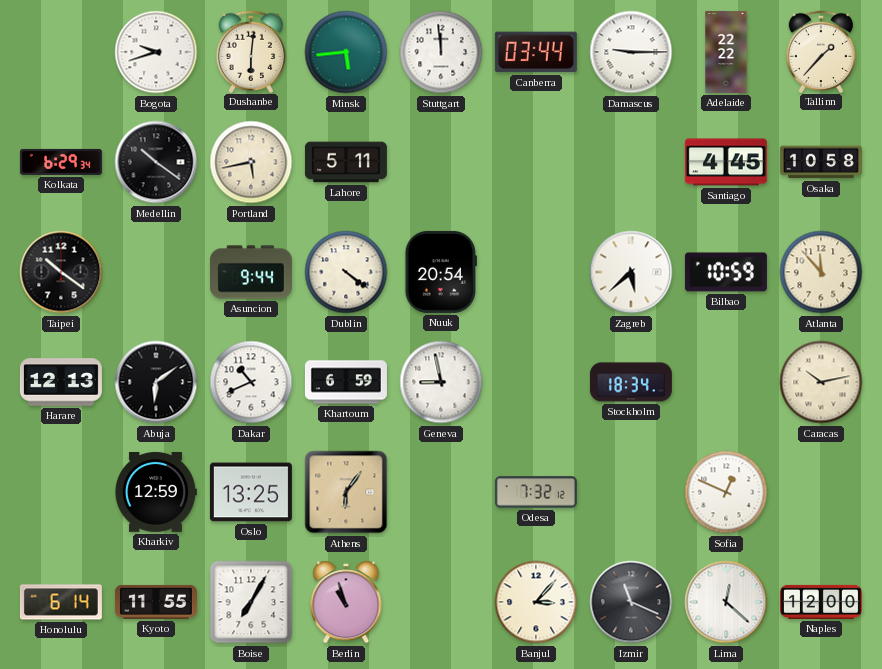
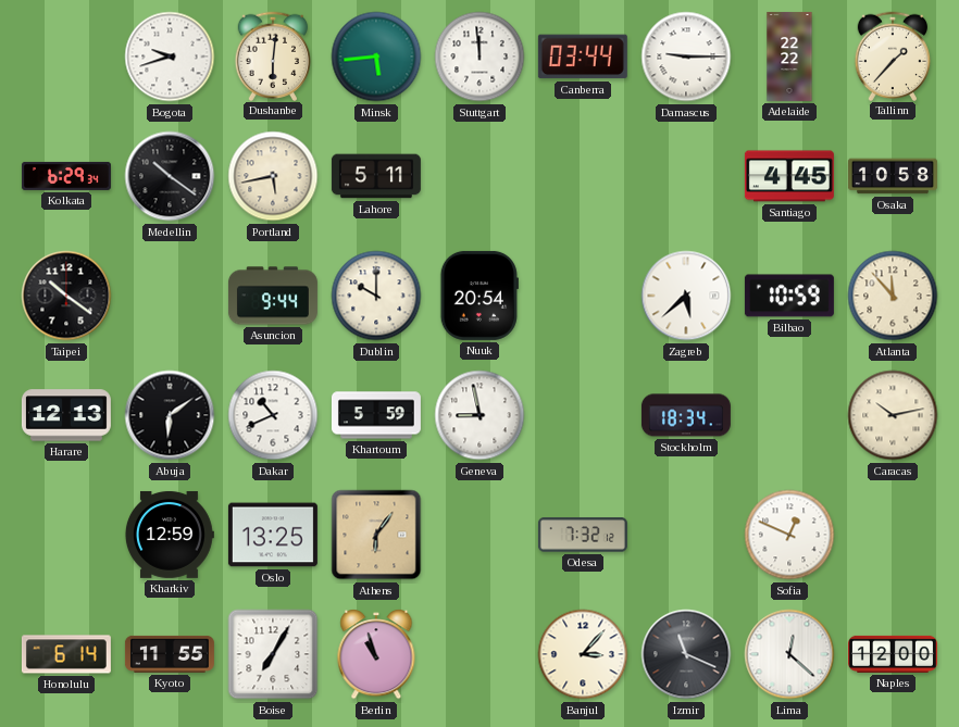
Dublin: 4:21 -> 10:00 (376, 296)
Khartoum: 6:59 -> 5:59 (376, 415)
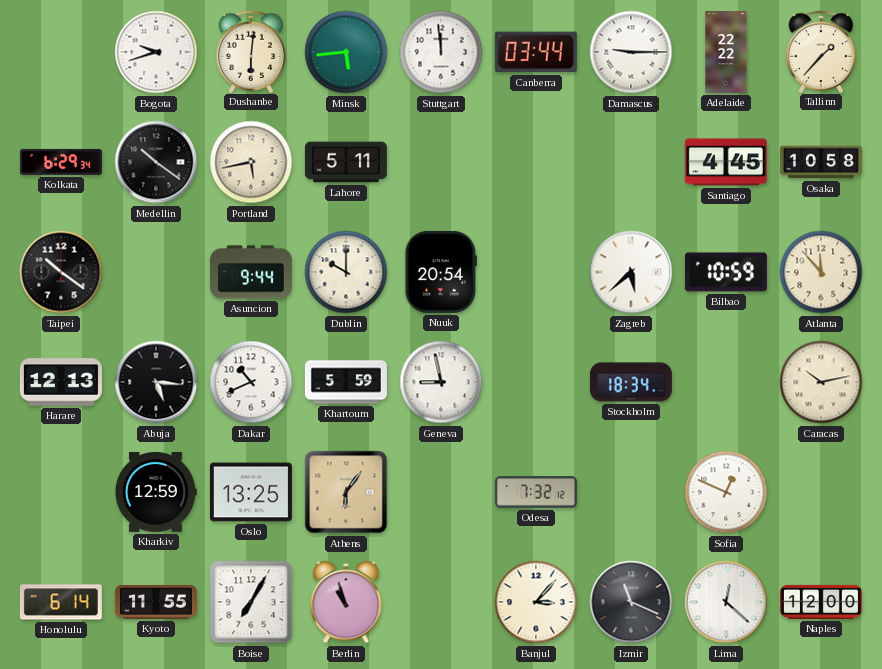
Abuja: 6:09 -> 5:16 (156, 382)
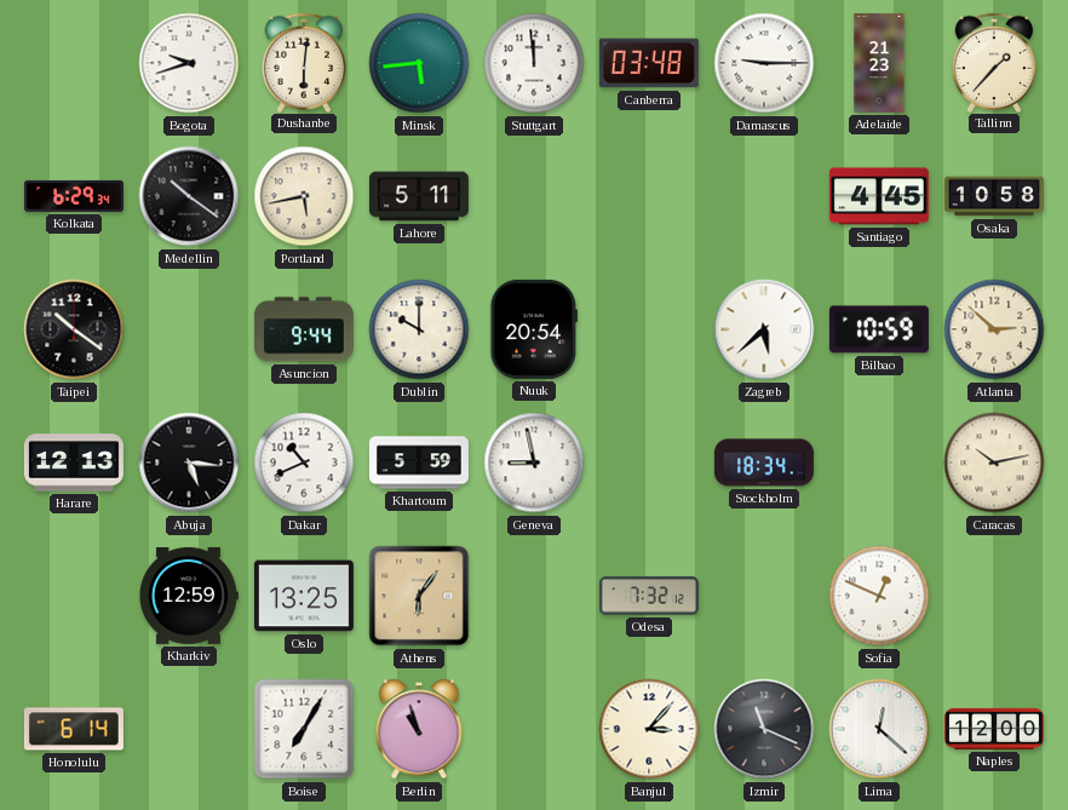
Canberra: 03:44 -> 03:48 (649, 63)
Adelaide: 22:22 -> 21:23 (879, 63)
Atlanta: 11:53 -> 2:52 (994, 329)
Kyoto: 11:55 -> none (156, 602)
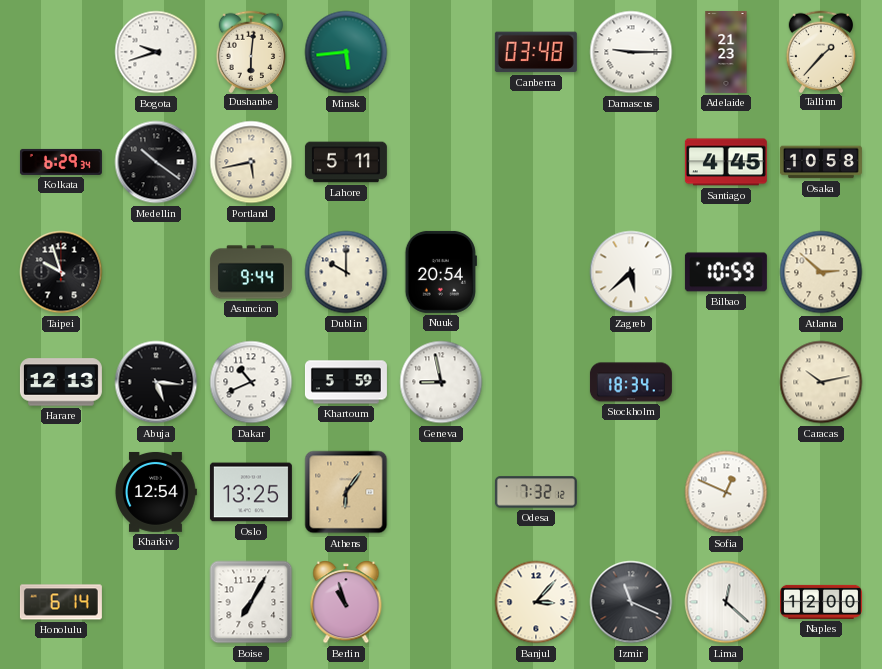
Stuttgart: 11:59 -> none (534, 63)
Taipei: 10:21 -> 9:57 (61, 272)
Kharkiv: 12:59 -> 12:54 (156, 492)
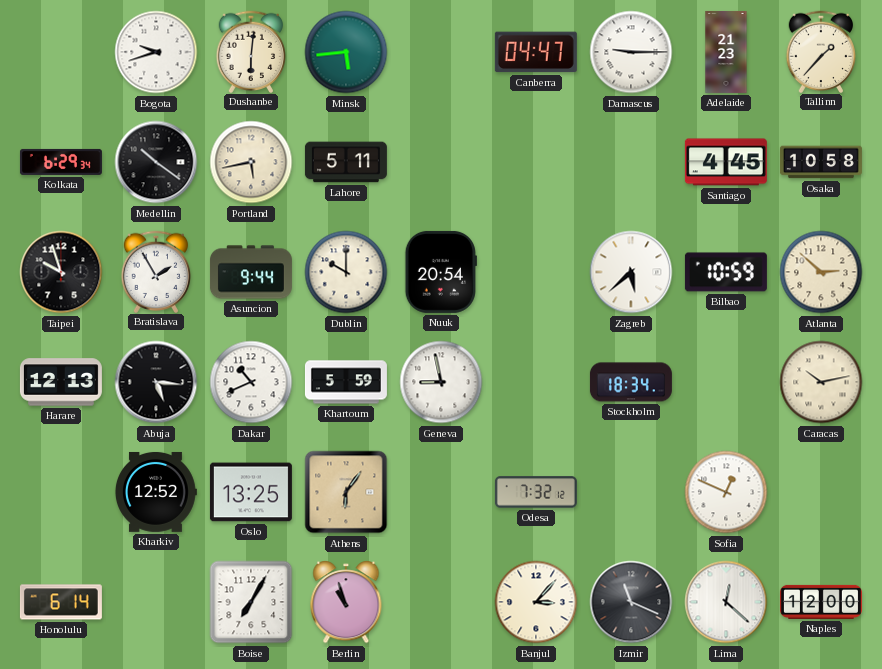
Canberra: 03:48 -> 04:47 (536, 52)
Bratislava: none -> 1:55 (156, 271)
Kharkiv: 12:54 -> 12:52 (156, 492)
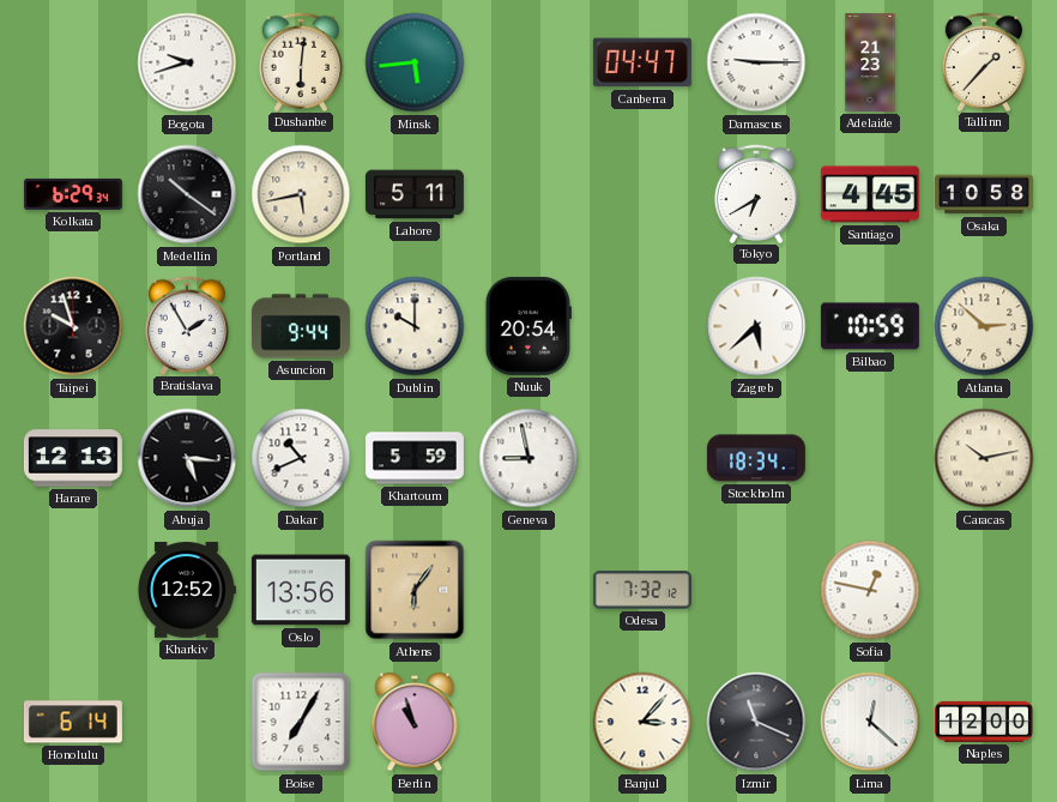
Tokyo: none -> 6:40 (756, 193)
Oslo: 13:25 -> 13:56 (301, 590)
Sofia: 12:49 -> 12:47 (870, 590)
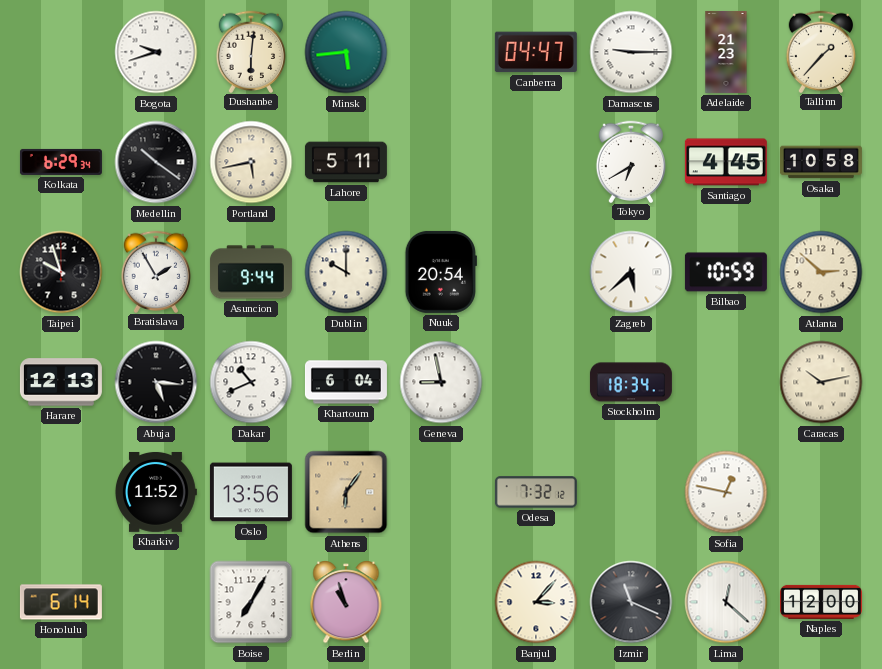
Khartoum: 5:59 -> 6:04 (346, 382)
Kharkiv: 12:52 -> 11:52 (156, 492)
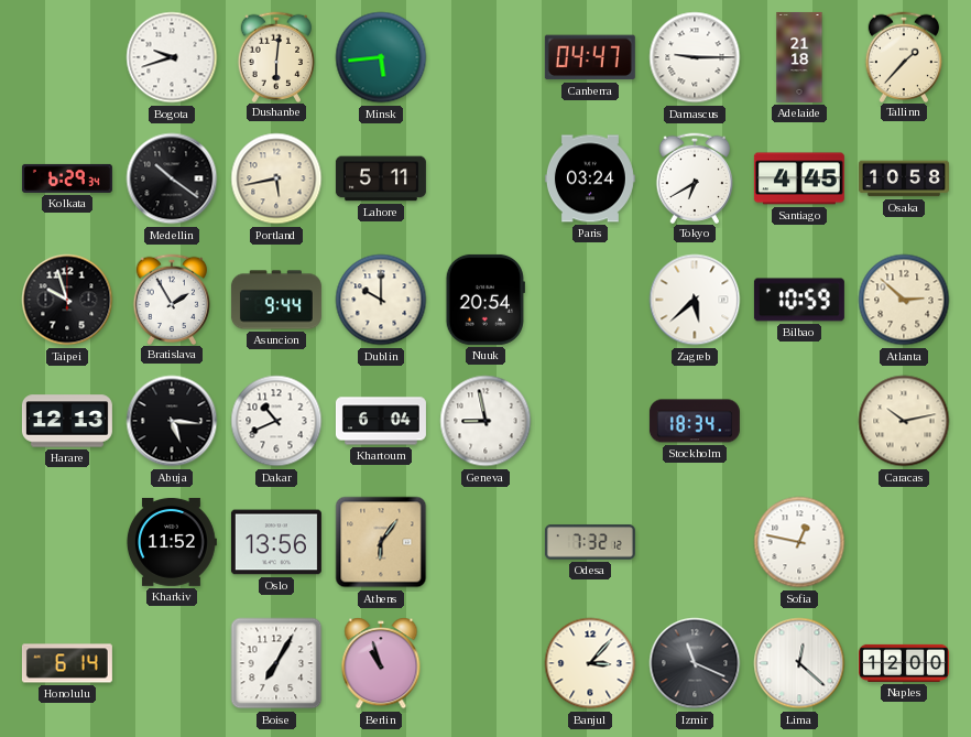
Adelaide: 21:23 -> 21:18 (799, 57)
Paris: none -> 03:24 (590, 178)
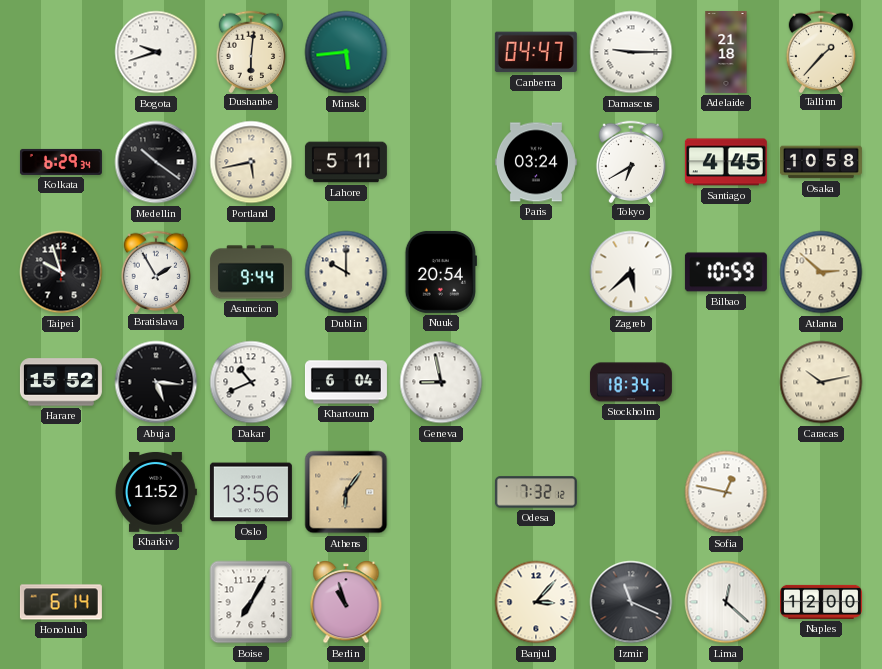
Harare: 12:13 -> 15:52 (61, 382)
